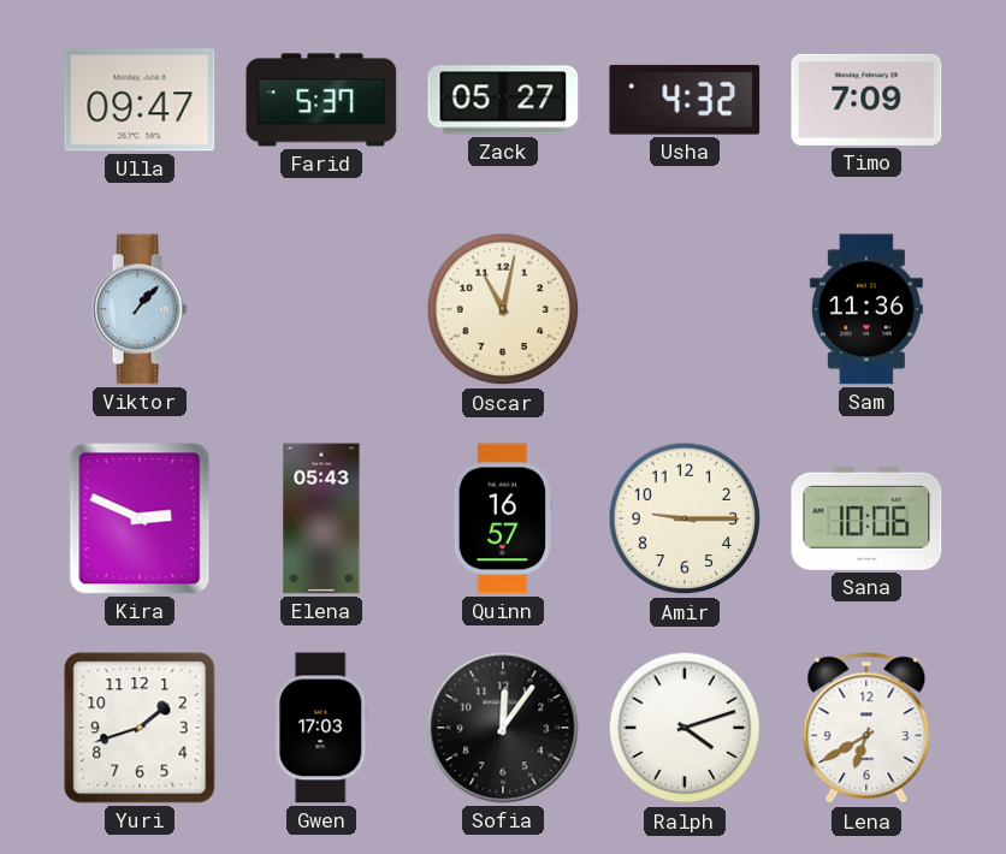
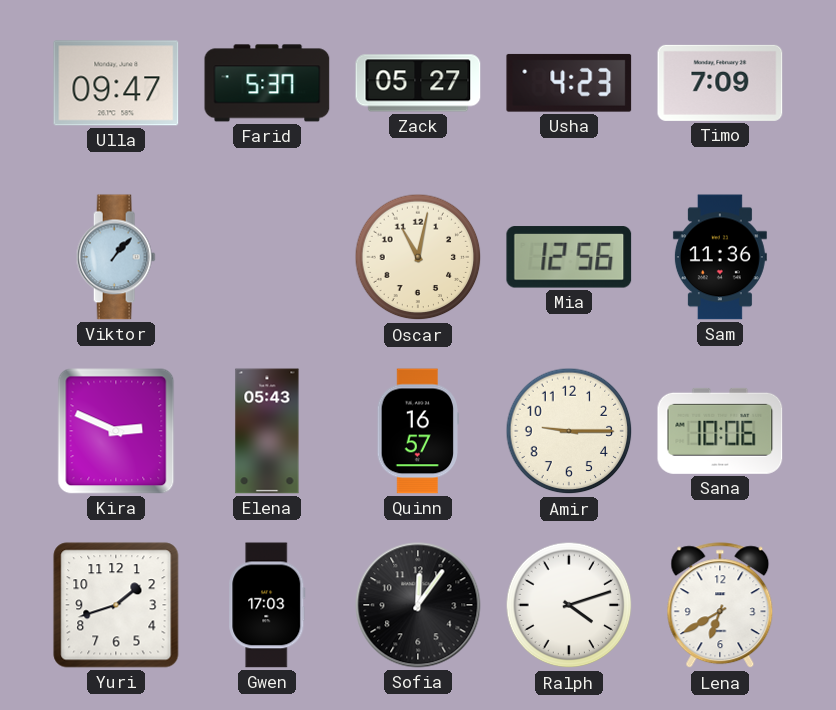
Usha: 4:32 -> 4:23 (569, 83)
Mia: none -> 12:56 (569, 257)
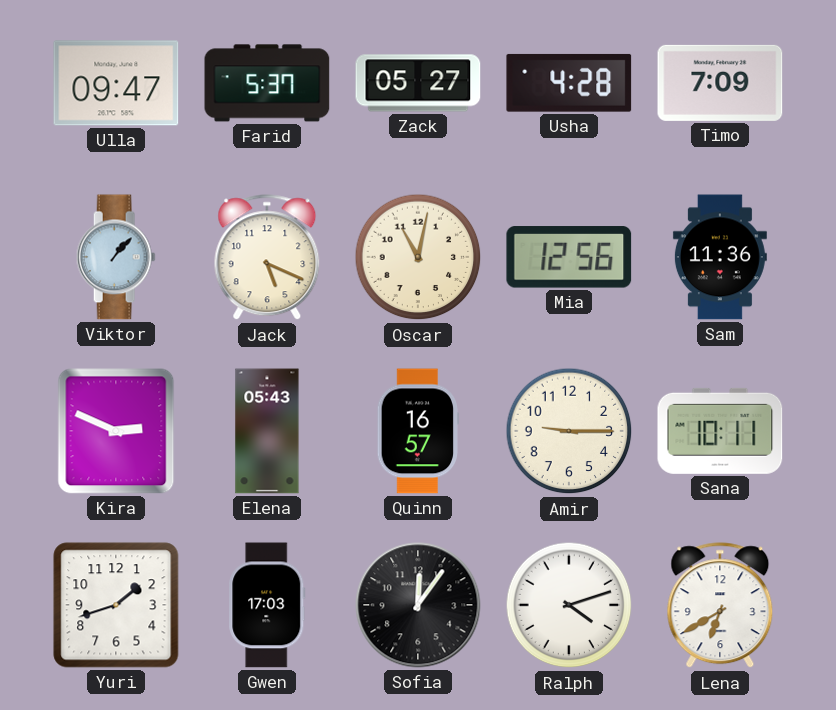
Usha: 4:23 -> 4:28 (569, 83)
Jack: none -> 5:19 (267, 258)
Sana: 10:06 -> 10:11 (720, 431)
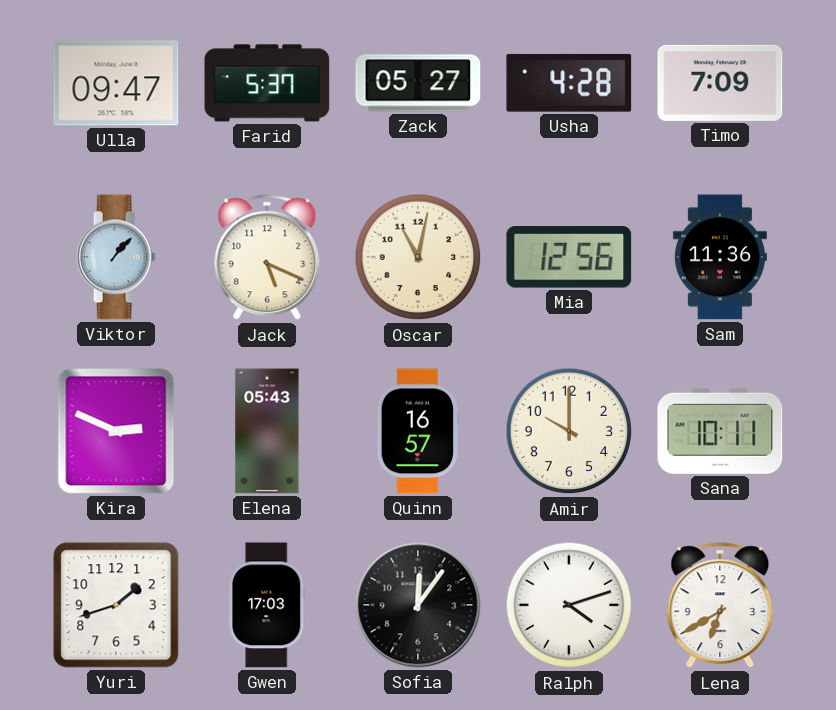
Amir: 9:15 -> 10:00 (569, 431)
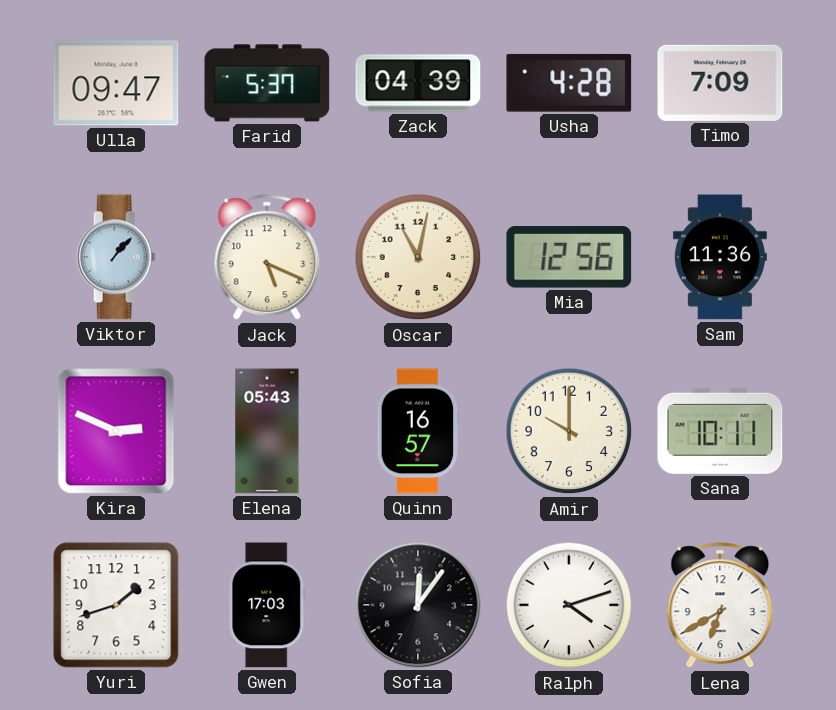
Zack: 05:27 -> 04:39 (418, 83)
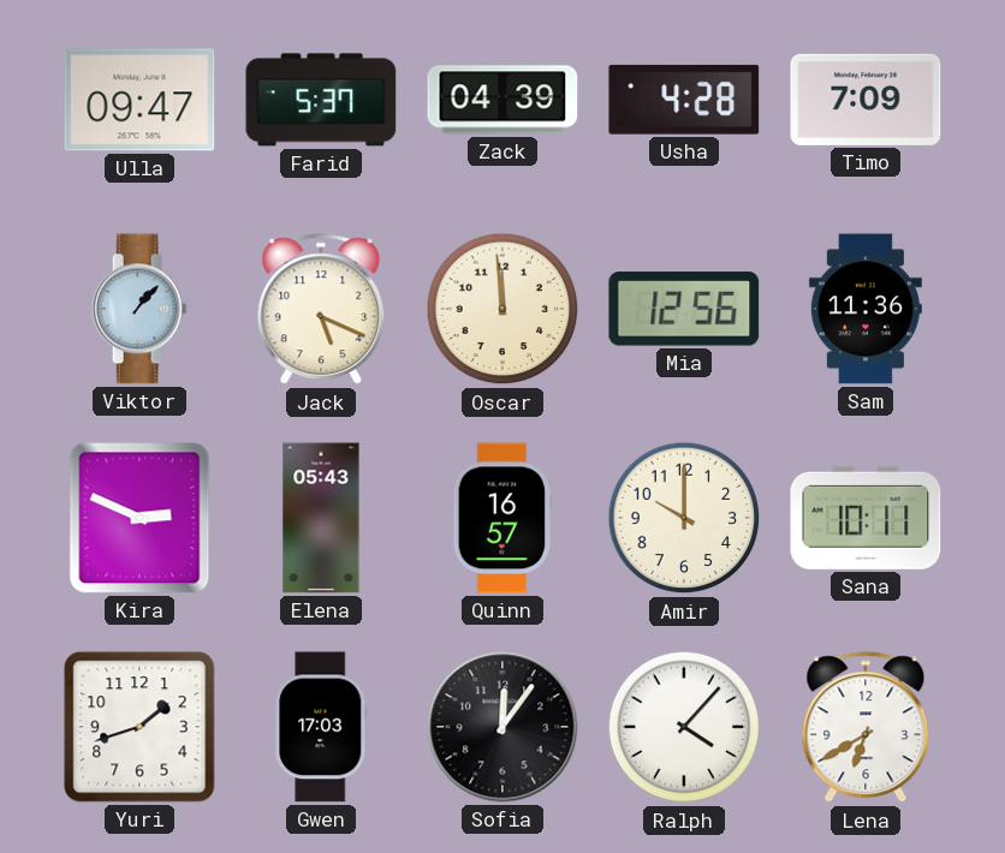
Oscar: 11:02 -> 11:59 (502, 309)
Ralph: 4:12 -> 4:07 (684, 727)
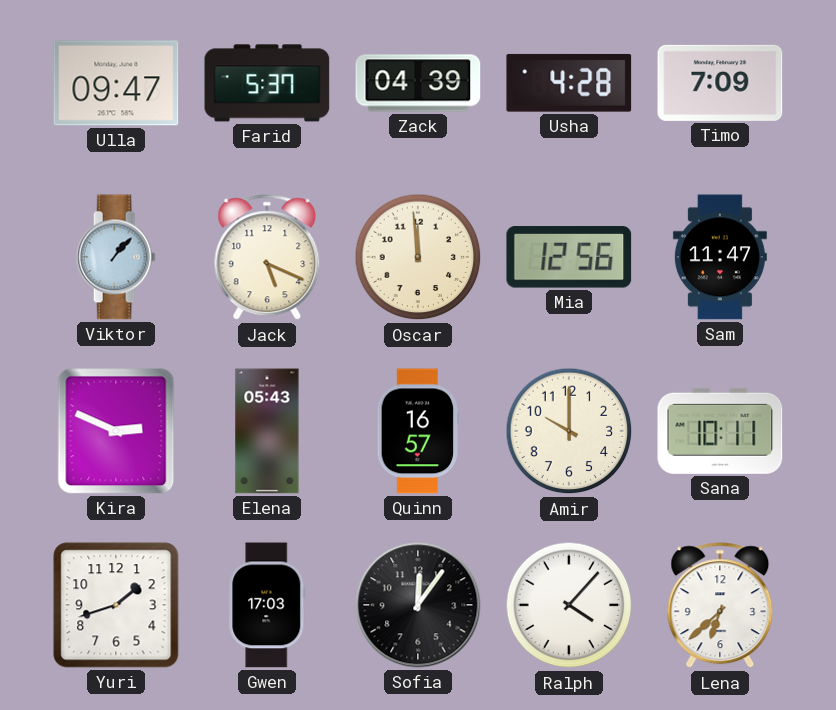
Sam: 11:36 -> 11:47 (720, 257)
Lena: 6:40 -> 6:38 (720, 606)
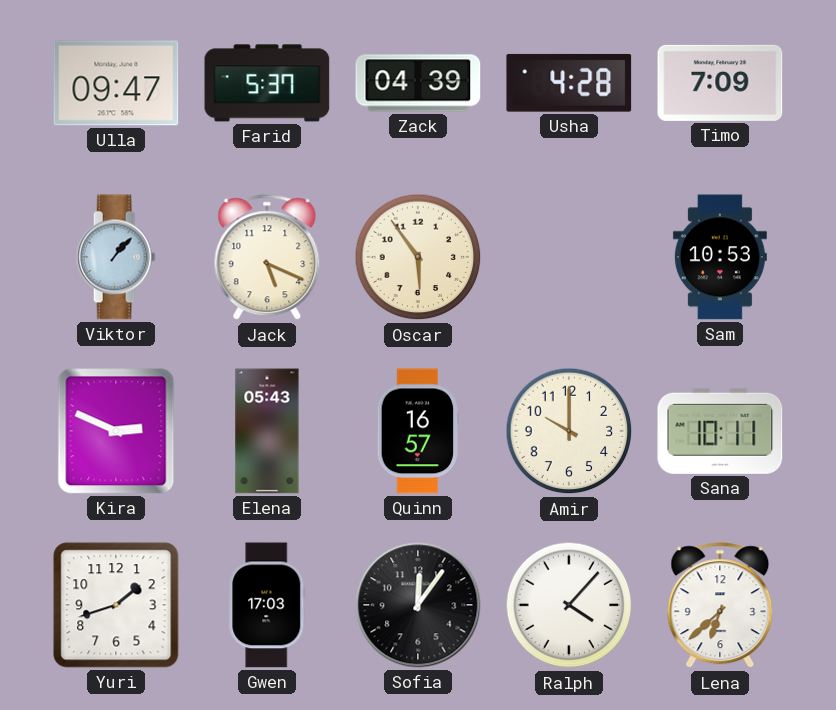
Oscar: 11:59 -> 5:54 (418, 257)
Mia: 12:56 -> none (569, 257)
Sam: 11:47 -> 10:53 (720, 257)
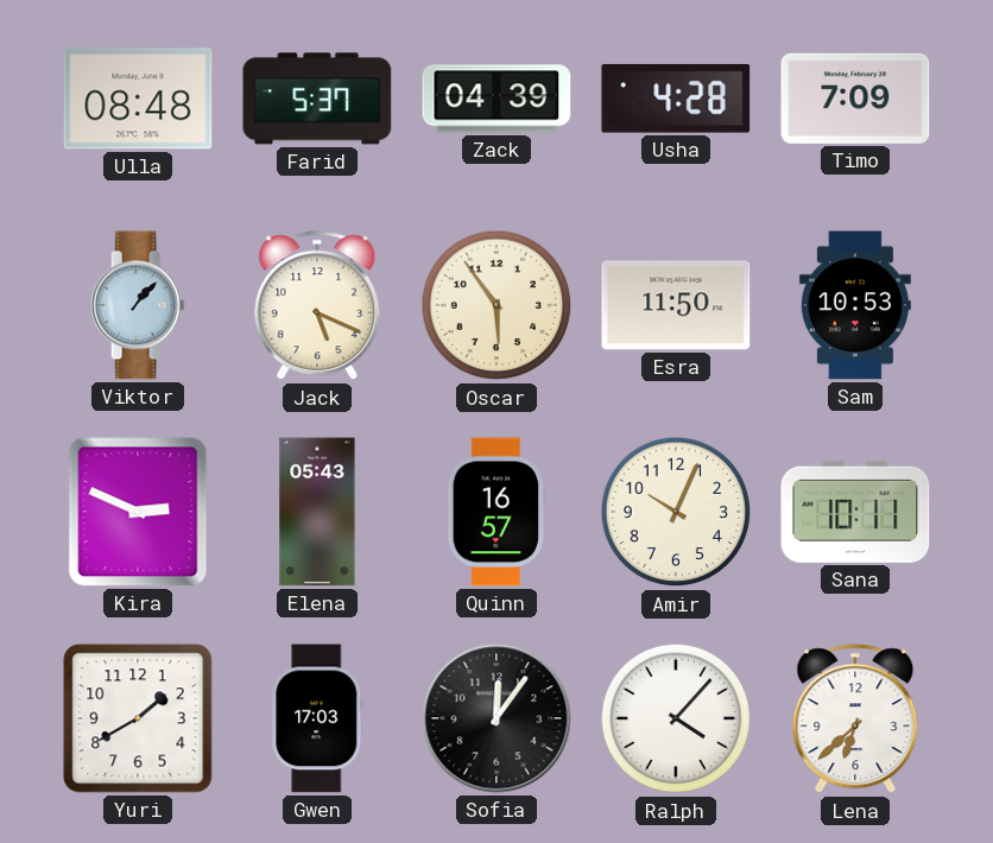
Ulla: 09:47 -> 08:48 (138, 99)
Esra: none -> 11:50 (676, 305)
Amir: 10:00 -> 10:04 (676, 512)
Yuri: 1:42 -> 1:40 (138, 718)
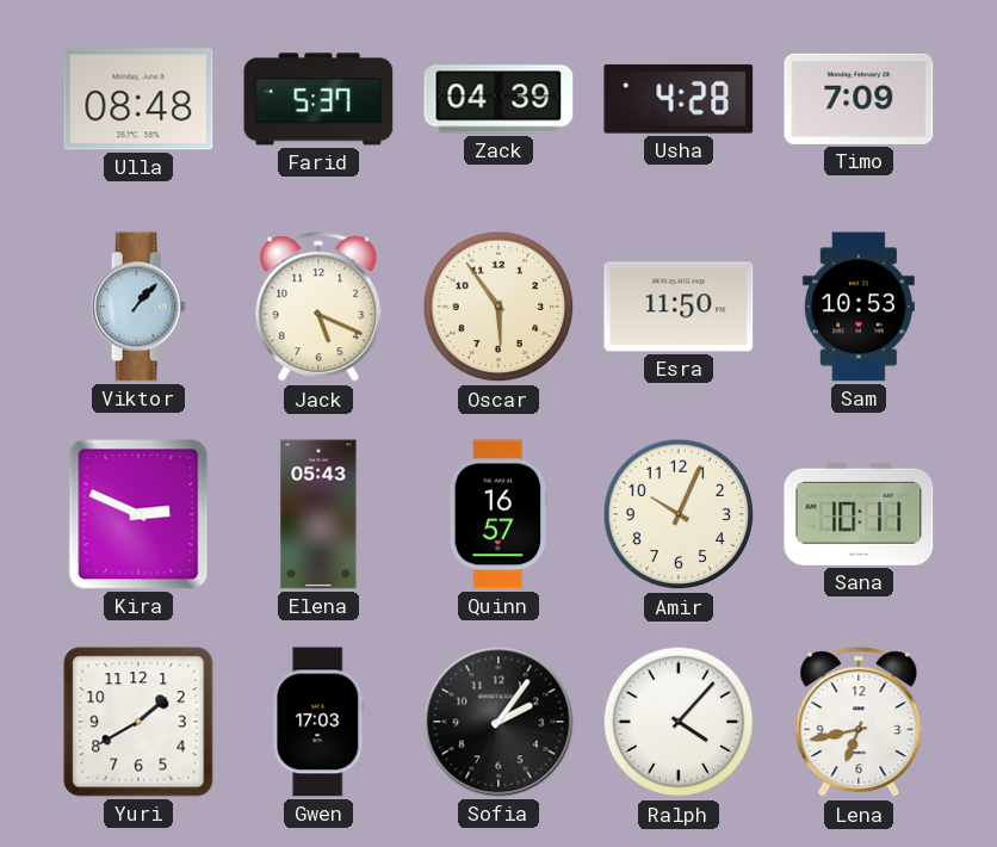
Sofia: 12:06 -> 2:06 (498, 722)
Lena: 6:38 -> 6:43 (859, 723)
